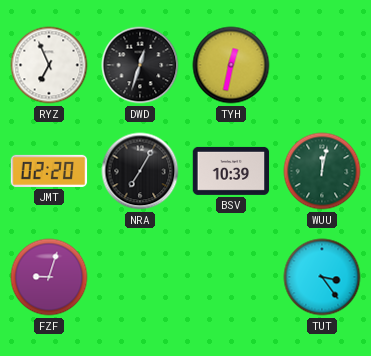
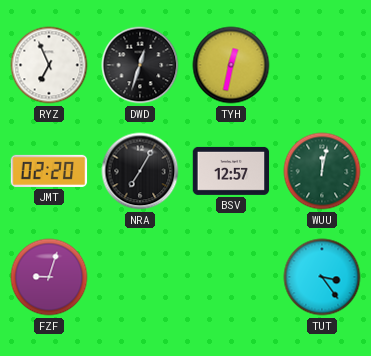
BSV: 10:39 -> 12:57 (231, 171)
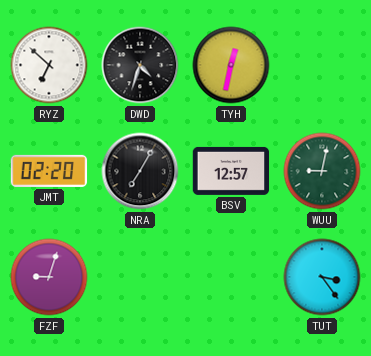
RYZ: 6:56 -> 6:52 (49, 65)
DWD: 12:33 -> 4:33 (140, 65)
WUU: 12:02 -> 9:02 (322, 171)
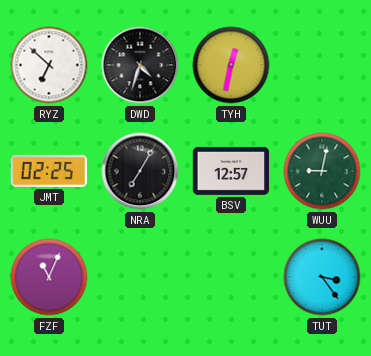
JMT: 02:20 -> 02:25 (49, 171)
FZF: 9:03 -> 11:04 (49, 277)
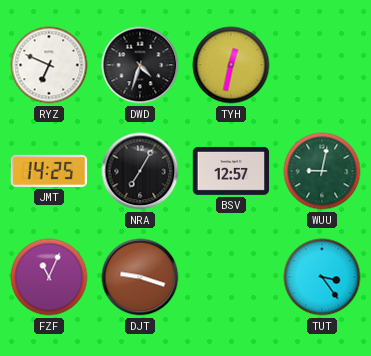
RYZ: 6:52 -> 6:49 (49, 65)
JMT: 02:25 -> 14:25 (49, 171)
DJT: none -> 9:18 (140, 277)
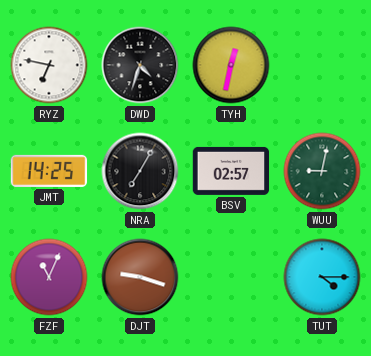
RYZ: 6:49 -> 6:47 (49, 65)
BSV: 12:57 -> 02:57 (231, 171)
TUT: 3:24 -> 4:15 (322, 277)
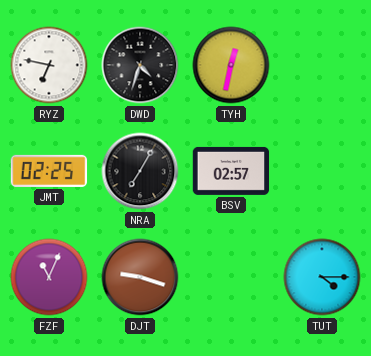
JMT: 14:25 -> 02:25 (49, 171)
WUU: 9:02 -> none (322, 171)
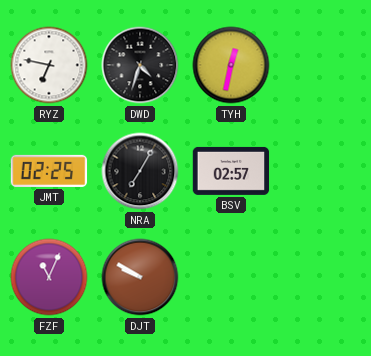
DJT: 9:18 -> 9:50 (140, 277)
TUT: 4:15 -> none (322, 277)
